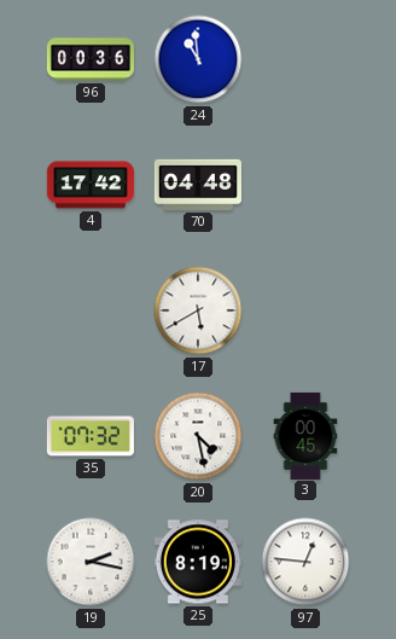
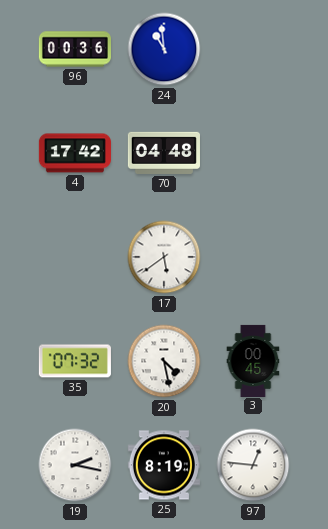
17: 5:40 -> 5:39 (164, 257)
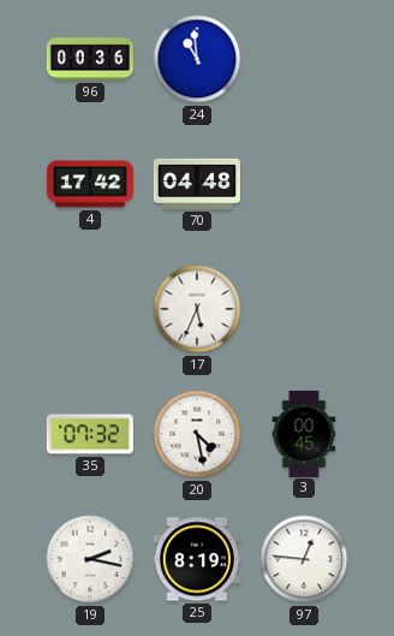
17: 5:39 -> 5:34 (197, 309)
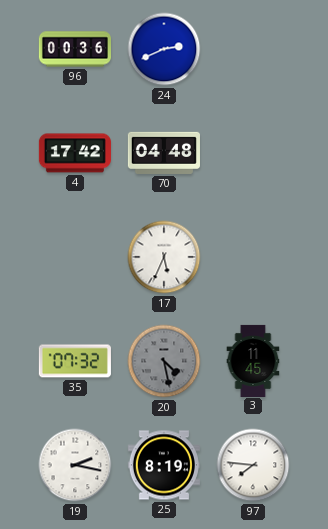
24: 10:59 -> 2:41 (164, 49)
20 dial: white -> grey (164, 361)
3: 00:45 -> 11:45 (253, 360)
97: 12:46 -> 7:46 (253, 465)
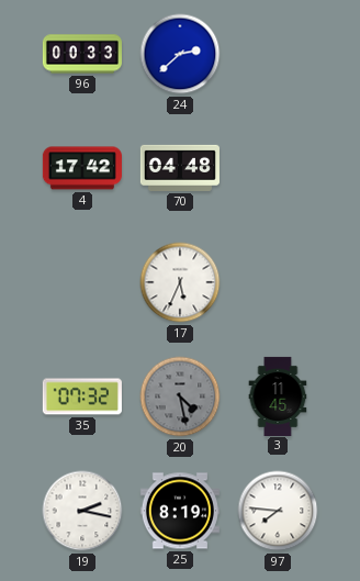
96: 00:36 -> 00:33 (81, 54)
24: 2:41 -> 2:38 (180, 54)
